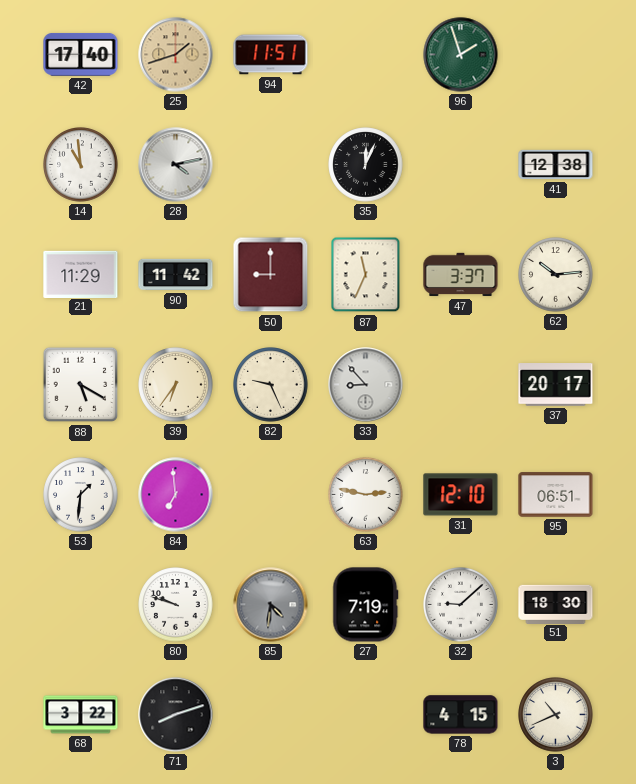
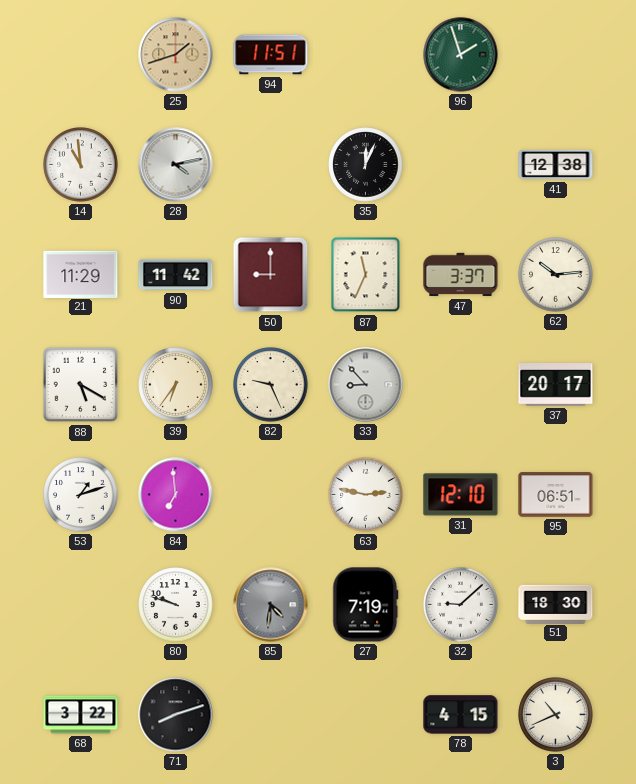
42: 17:40 -> none (81, 54)
53: 1:31 -> 1:12 (81, 495)
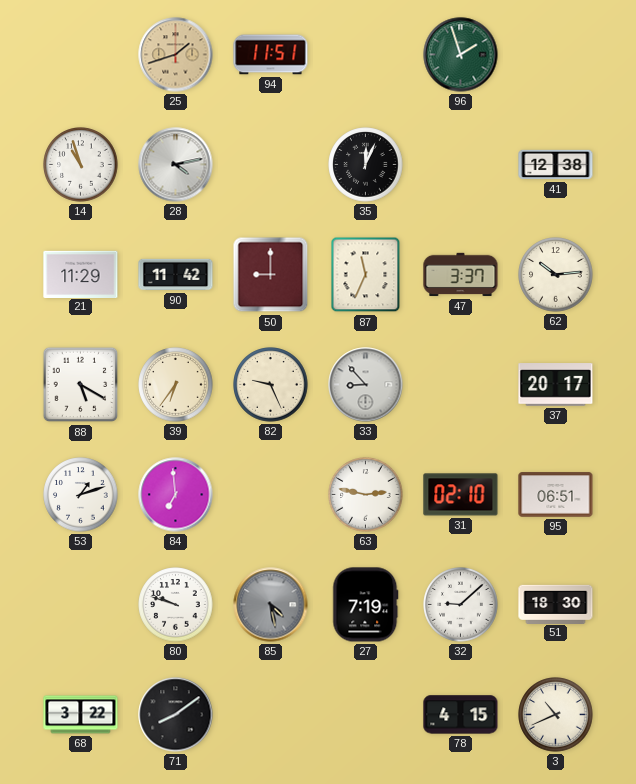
14: 10:59 -> 10:57 (81, 165)
31: 12:10 -> 02:10 (461, 495)
85: 4:31 -> 4:28 (271, 605)
71: 8:12 -> 8:09 (176, 715)
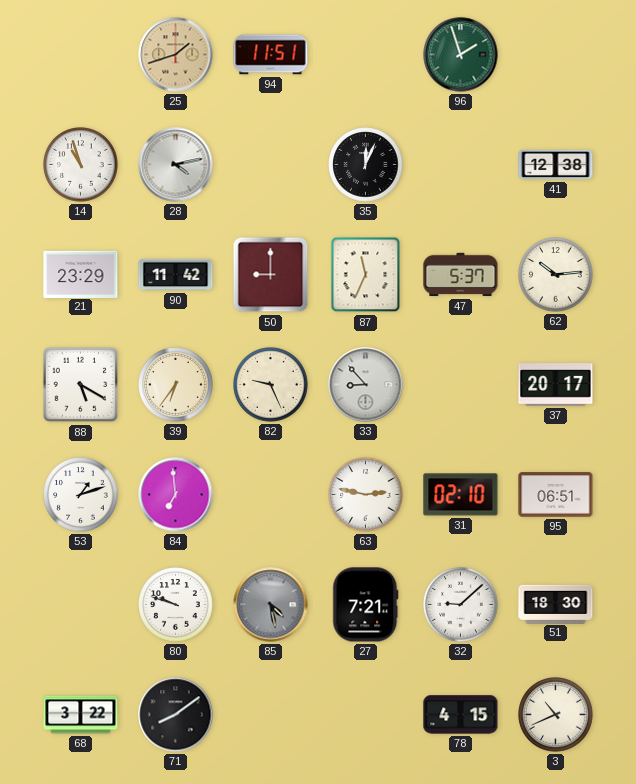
21: 11:29 -> 23:29 (81, 274)
47: 3:37 -> 5:37 (461, 275)
27: 7:19 -> 7:21 (366, 605)
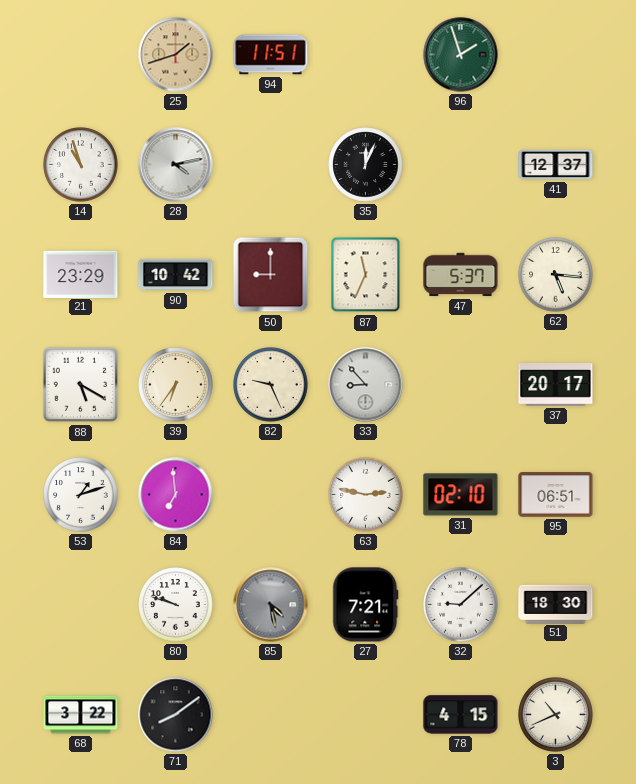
41: 12:38 -> 12:37 (556, 165)
90: 11:42 -> 10:42 (176, 275)
62: 10:14 -> 5:16 (556, 275)
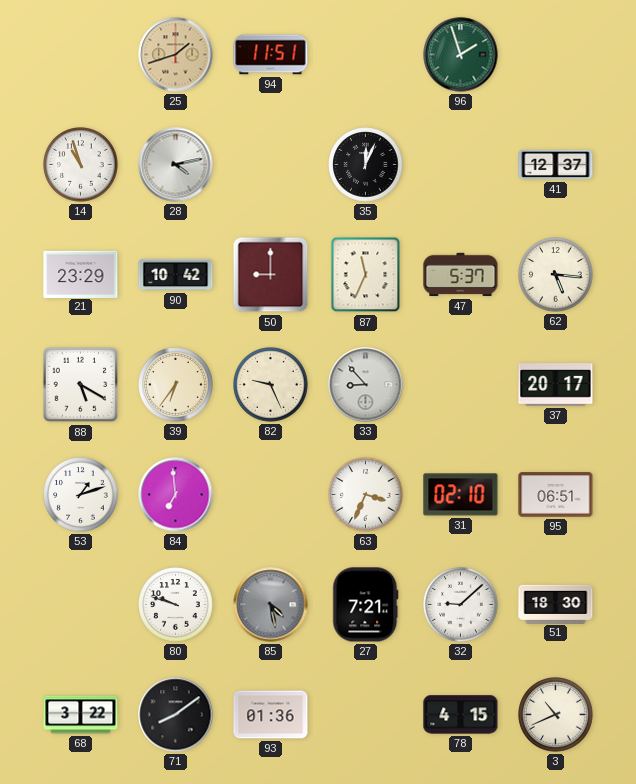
63: 2:47 -> 3:34 (366, 495)
93: none -> 01:36 (271, 715)
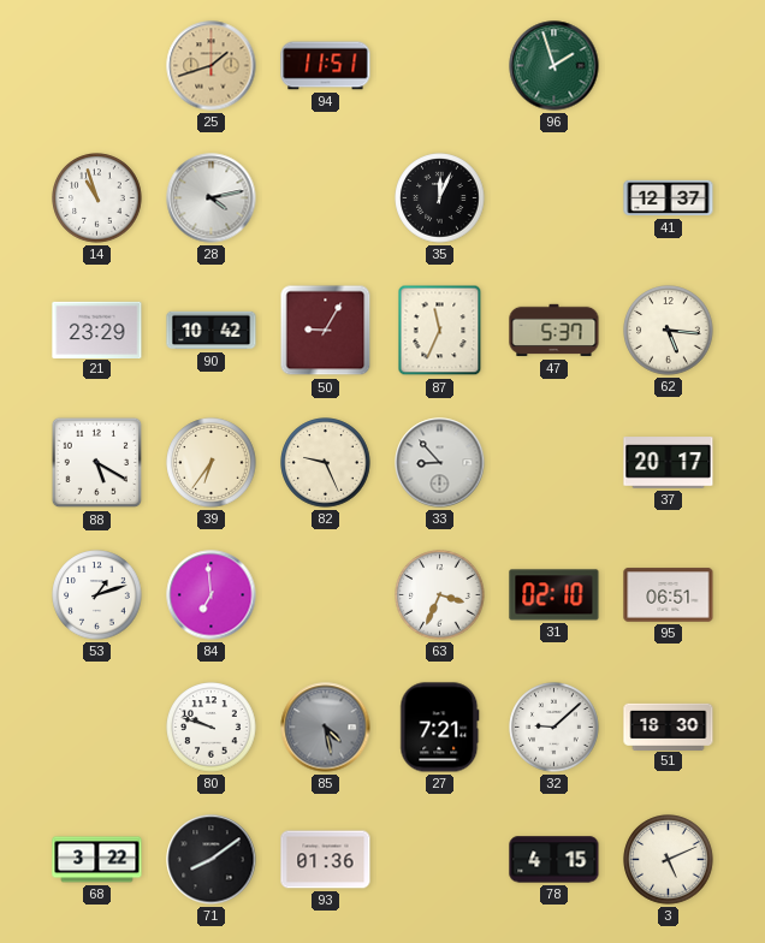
50: 9:00 -> 9:05 (326, 331)
3: 10:41 -> 5:11 (669, 860)
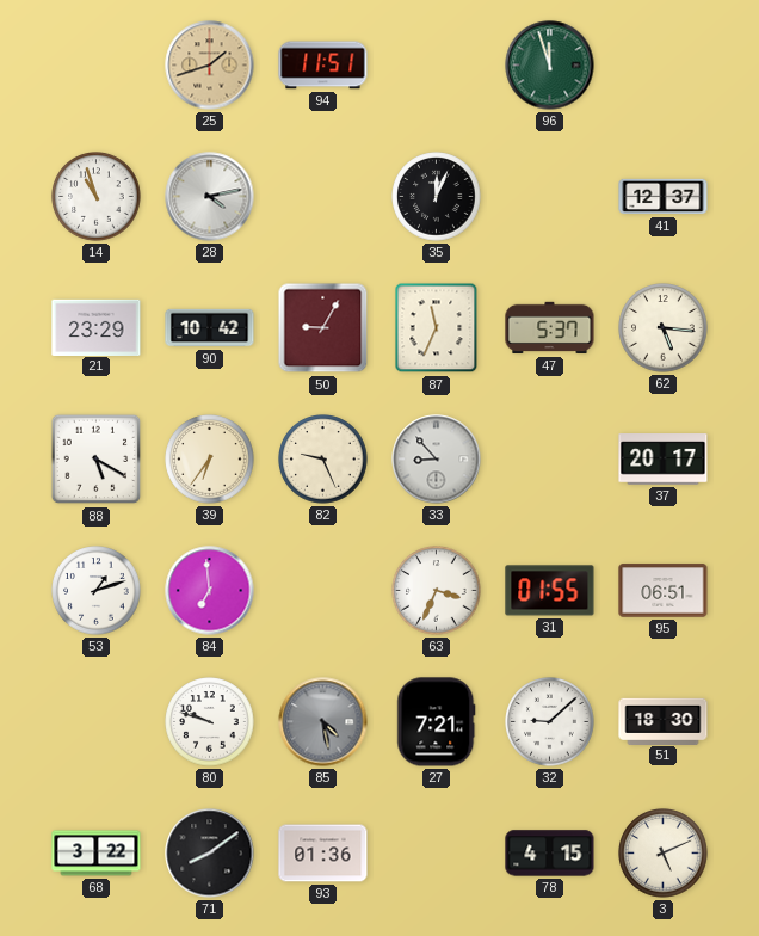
96: 1:57 -> 11:57 (550, 66)
31: 02:10 -> 01:55 (550, 591)
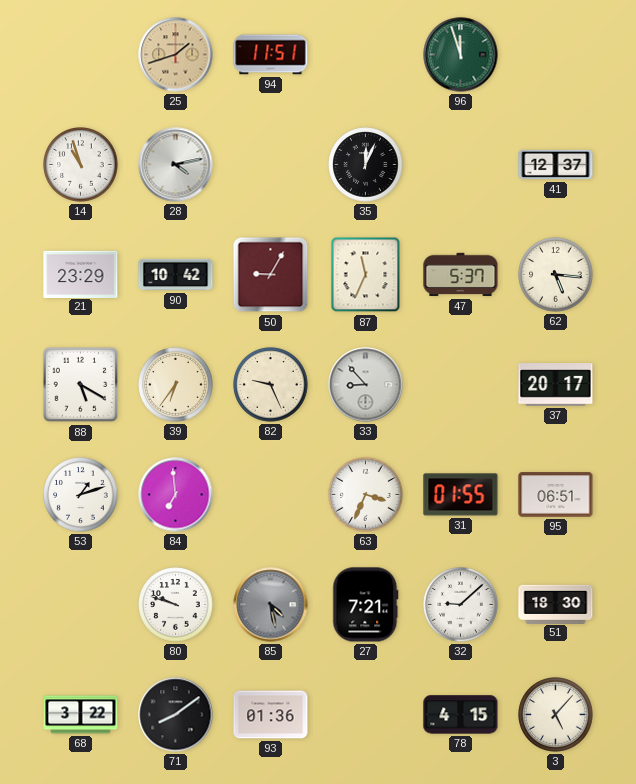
3: 5:11 -> 5:07 (556, 715)
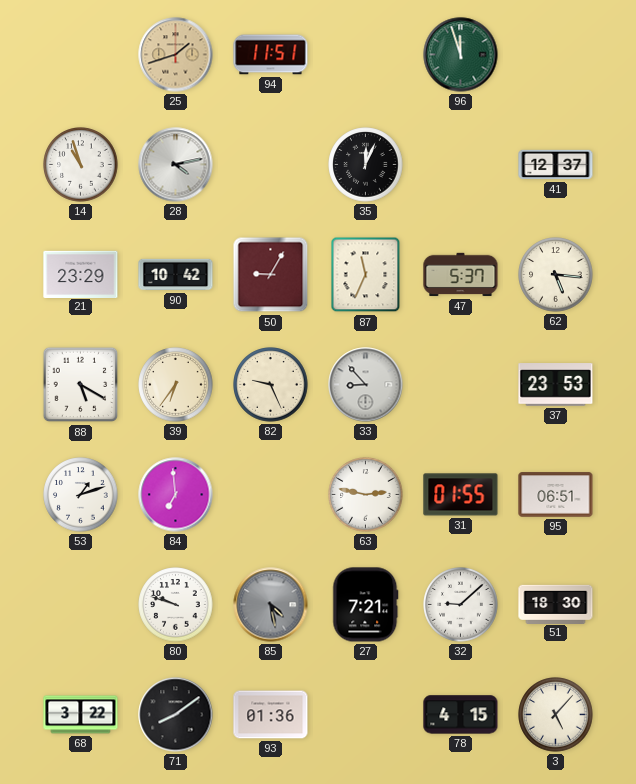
37: 20:17 -> 23:53 (556, 385)
63: 3:34 -> 2:47 (366, 495)
